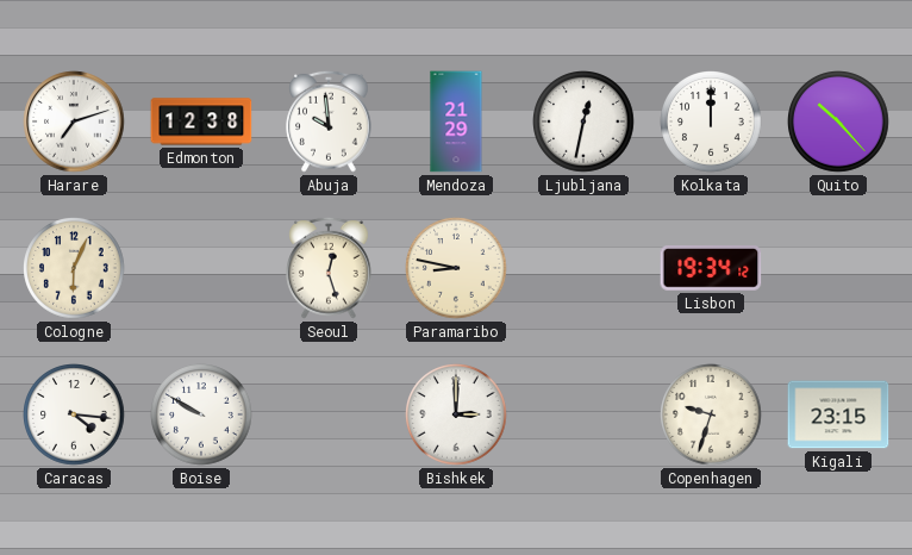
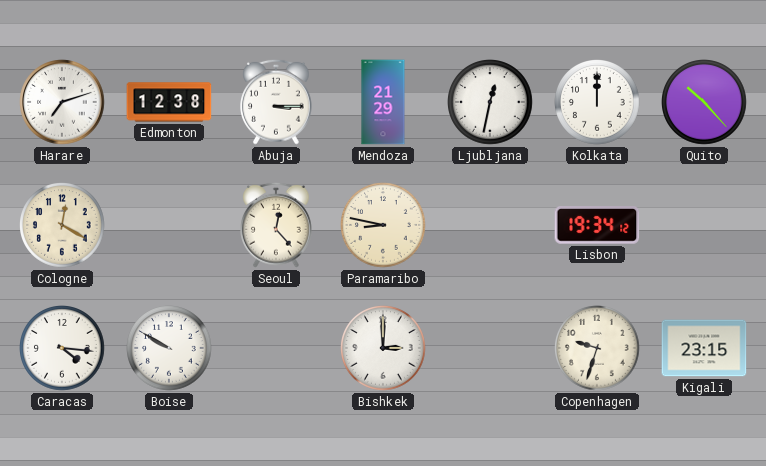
Abuja: 9:59 -> 3:15 (277, 102)
Cologne: 6:04 -> 12:20 (62, 225)
Seoul: 12:27 -> 12:23 (277, 225)
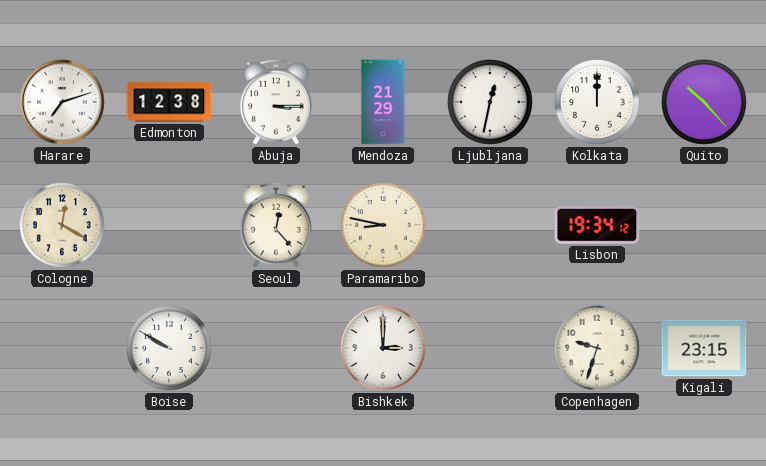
Caracas: 4:16 -> none (62, 348)
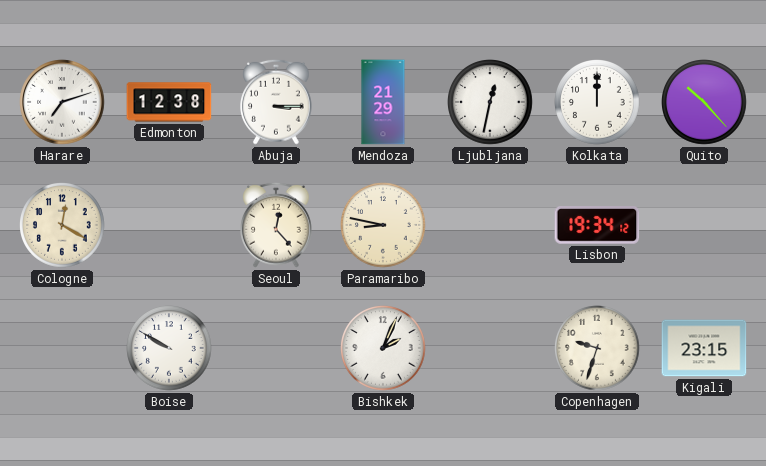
Bishkek: 3:00 -> 2:04 (383, 348)
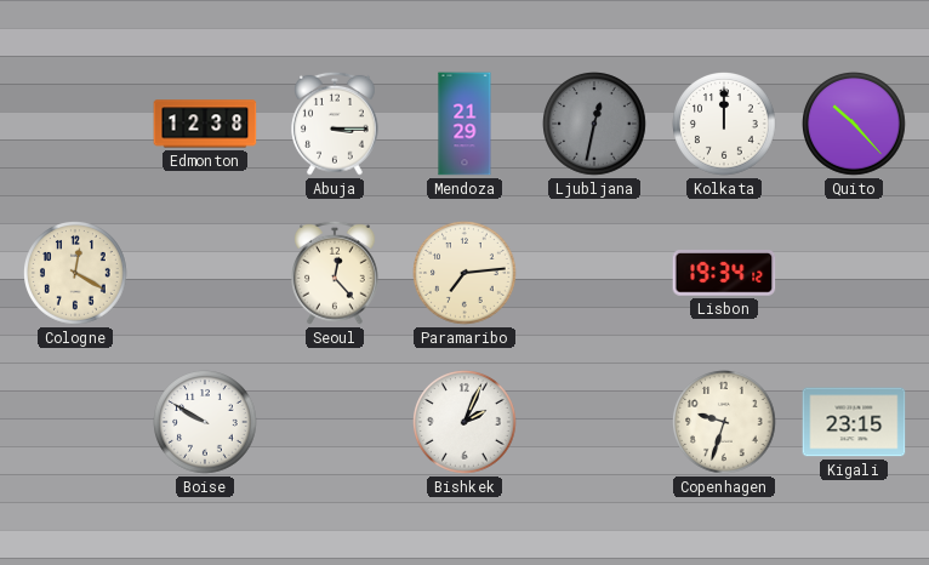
Harare: 7:12 -> none (62, 102)
Ljubljana dial: white -> grey (594, 124)
Paramaribo: 8:47 -> 7:14 (464, 273)
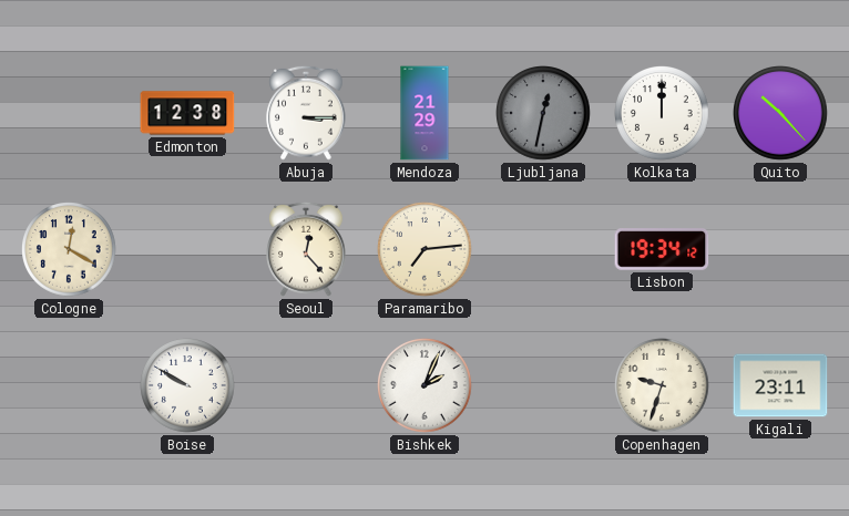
Kigali: 23:15 -> 23:11 (780, 385)
